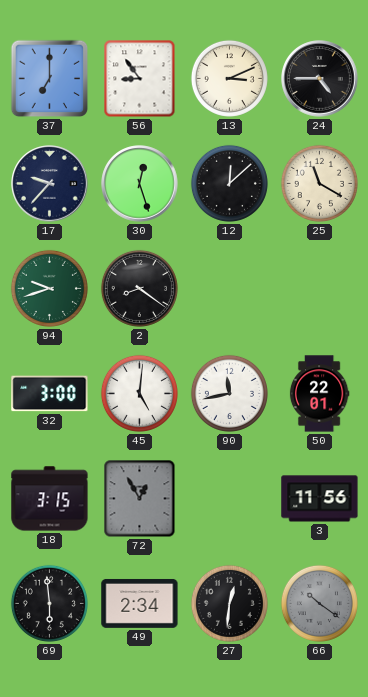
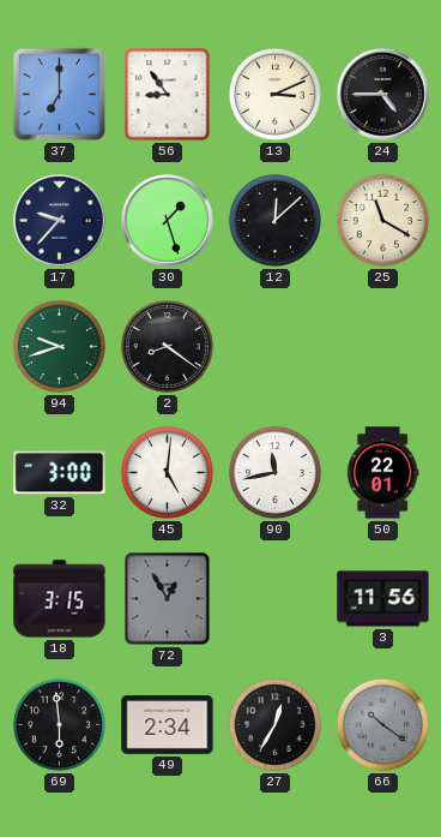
30: 12:27 -> 1:27 (168, 221)
27: 12:31 -> 12:35 (274, 724)
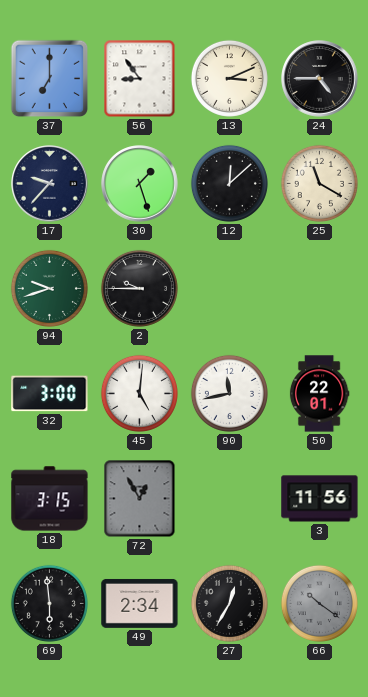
2: 8:21 -> 9:45 (139, 288)
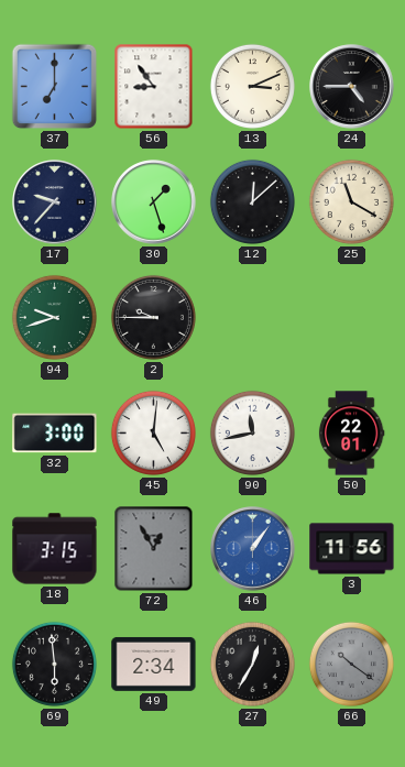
46: none -> 1:06 (253, 549)
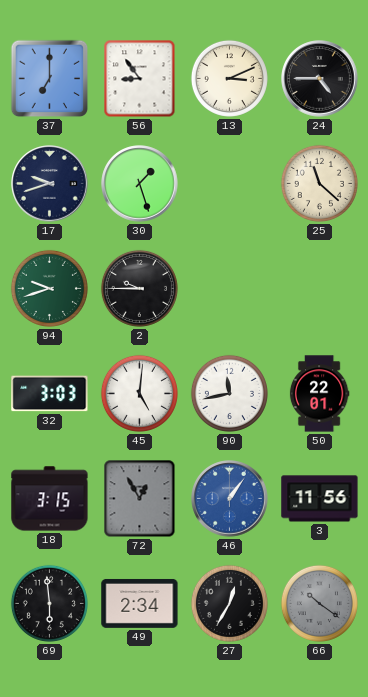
17: 9:37 -> 9:42 (50, 184)
12: 12:08 -> none (252, 201)
25: 11:20 -> 11:22 (319, 183)
32: 3:00 -> 3:03 (50, 394)
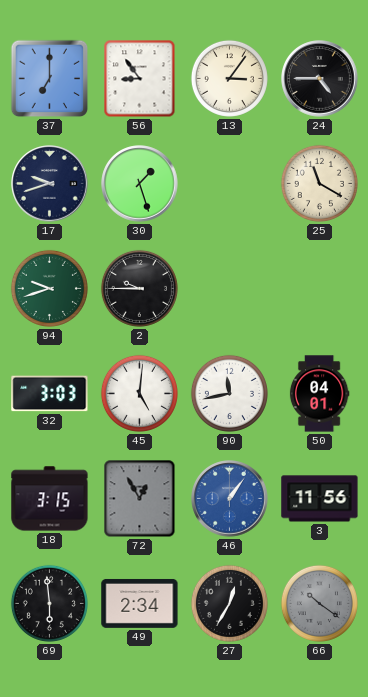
13: 3:11 -> 3:06 (229, 78)
25: 11:22 -> 11:20 (319, 183)
50: 22:01 -> 04:01 (319, 394)
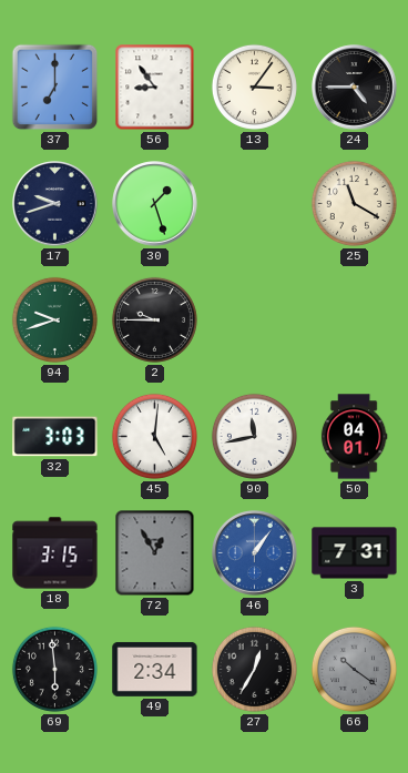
3: 11:56 -> 7:31 (355, 553)
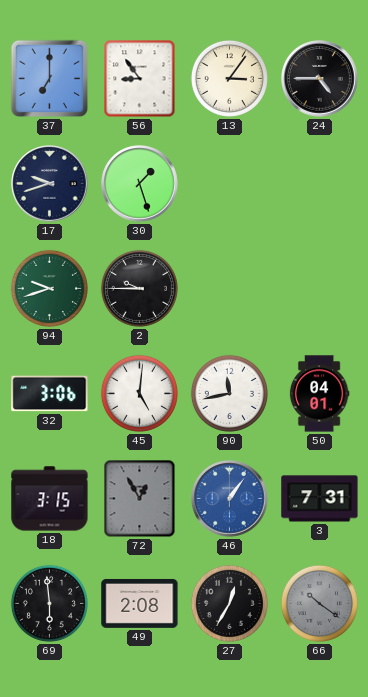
25: 11:20 -> none (354, 203)
32: 3:03 -> 3:06 (50, 394)
49: 2:34 -> 2:08 (140, 603)
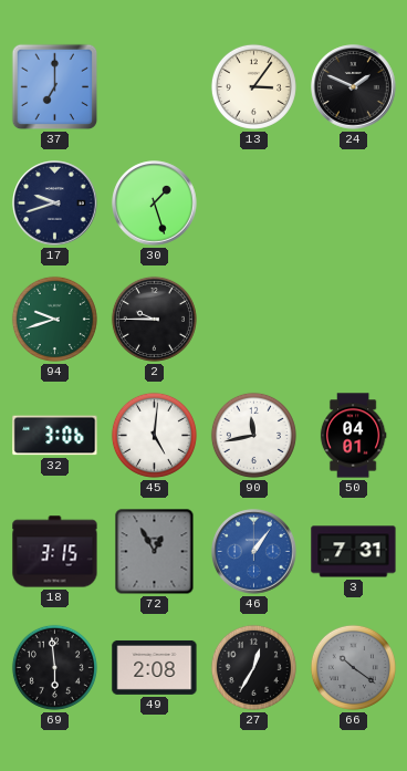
56: 8:54 -> none (140, 79)
24: 4:45 -> 1:49 (354, 87)
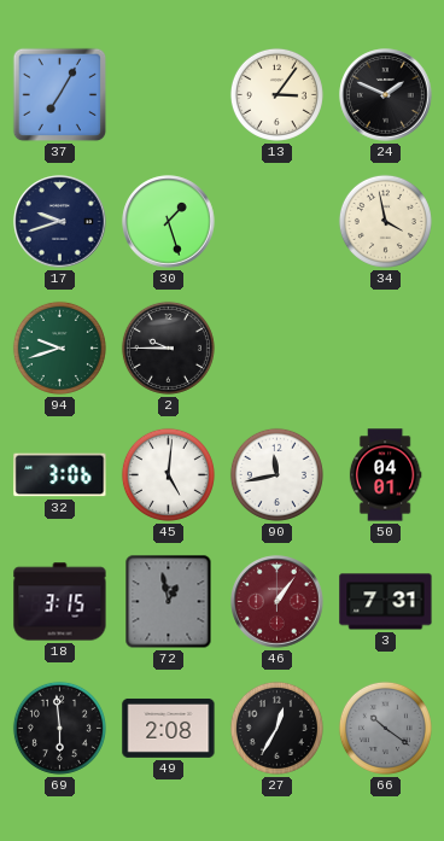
37: 7:00 -> 7:05 (60, 95)
34: none -> 3:58 (385, 221)
72: 12:55 -> 12:58 (169, 602)
46 dial: blue -> burgundy (277, 602)
